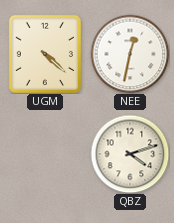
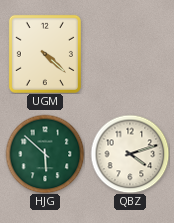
NEE: 12:32 -> none (130, 54)
HJG: none -> 5:52 (45, 154)
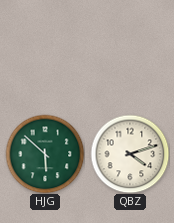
UGM: 4:22 -> none (45, 54)
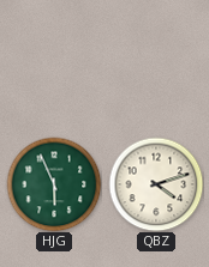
HJG: 5:52 -> 5:56 (54, 184)
